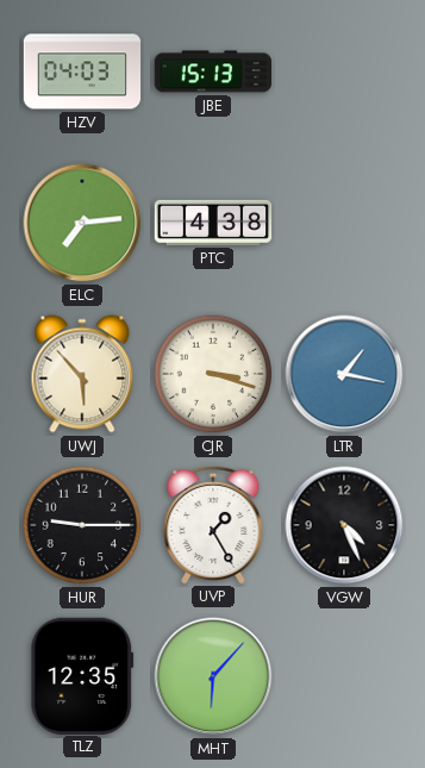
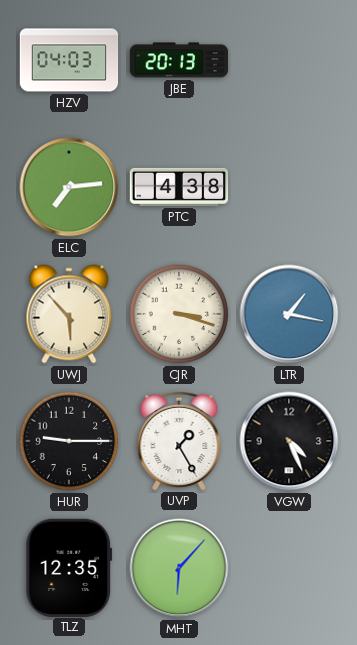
JBE: 15:13 -> 20:13 (179, 60)
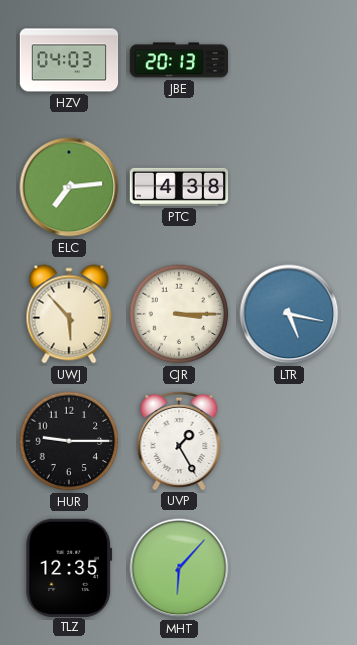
CJR: 3:18 -> 3:15 (179, 314)
LTR: 1:17 -> 5:17 (289, 314)
VGW: 4:26 -> none (289, 441)
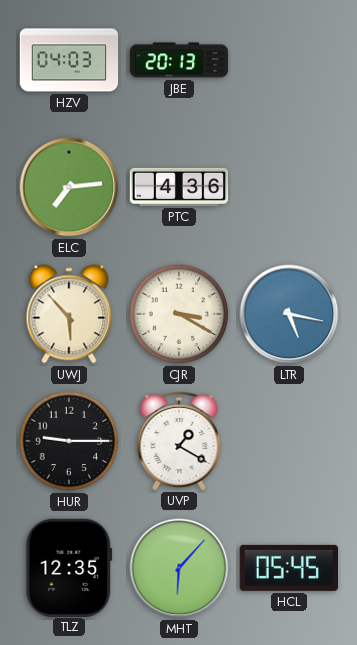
PTC: 4:38 -> 4:36 (179, 187)
CJR: 3:15 -> 3:20 (179, 314)
UVP: 1:25 -> 1:20 (179, 440)
HCL: none -> 05:45 (289, 568)
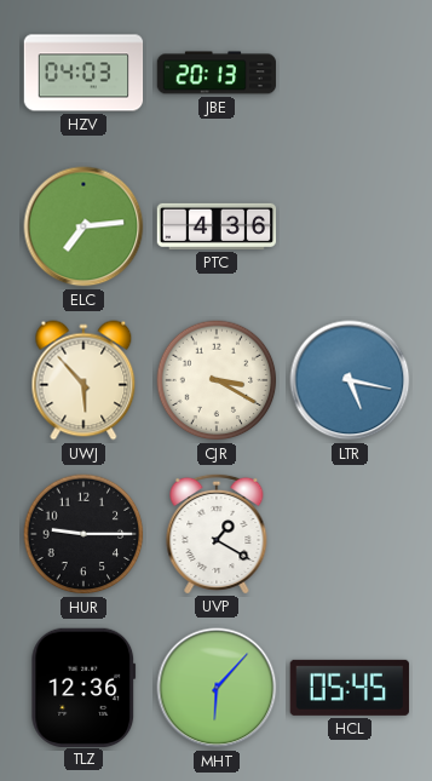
TLZ: 12:35 -> 12:36 (83, 687)
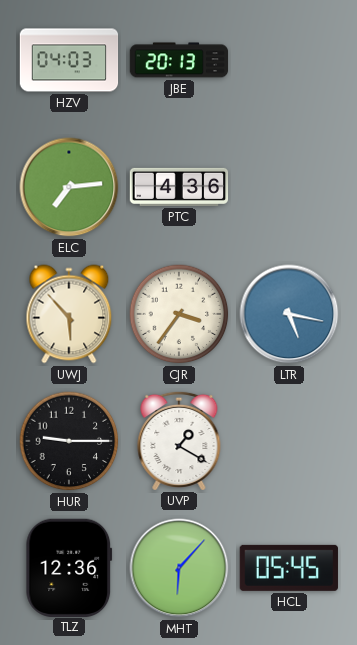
CJR: 3:20 -> 3:36 (179, 314)
